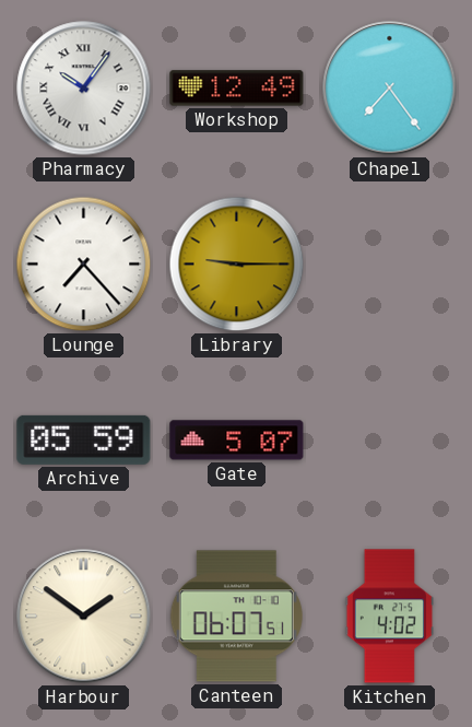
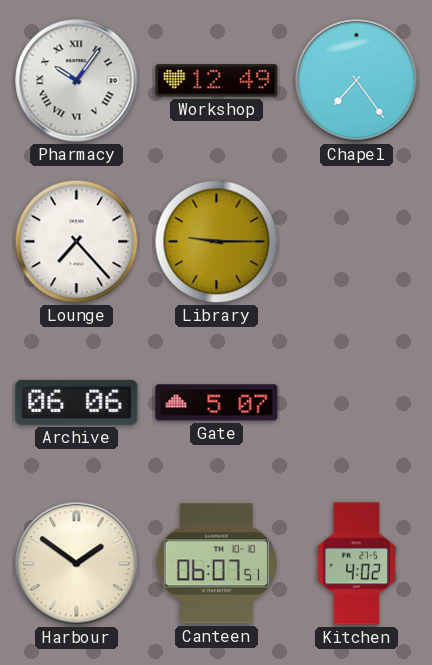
Archive: 05:59 -> 06:06 (77, 402)
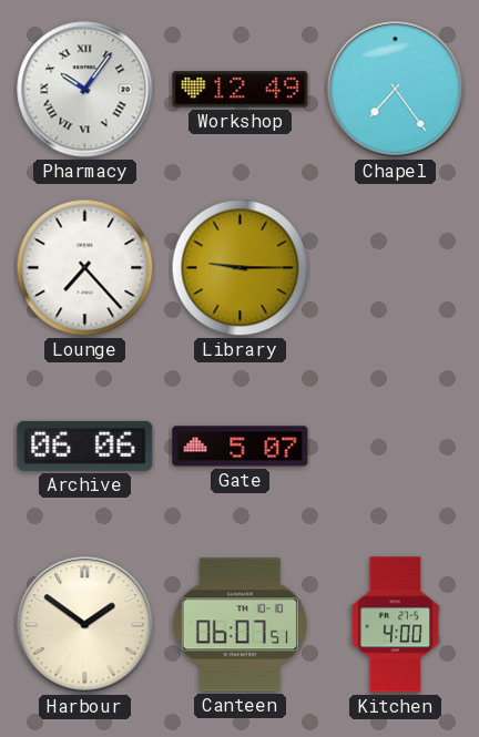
Kitchen: 4:02 -> 4:00 (395, 625)
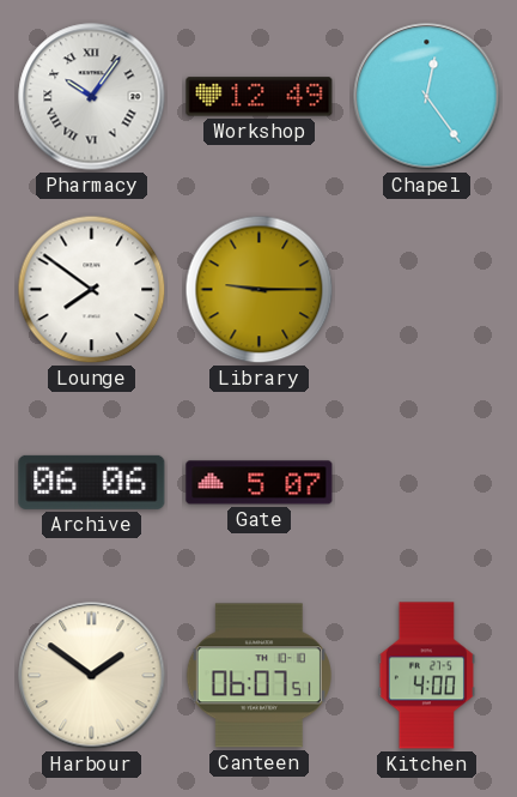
Chapel: 7:24 -> 12:24 (427, 97)
Lounge: 7:23 -> 7:51 (92, 290)
